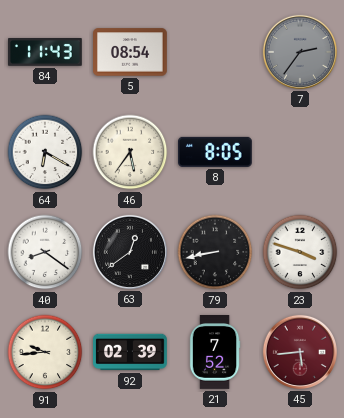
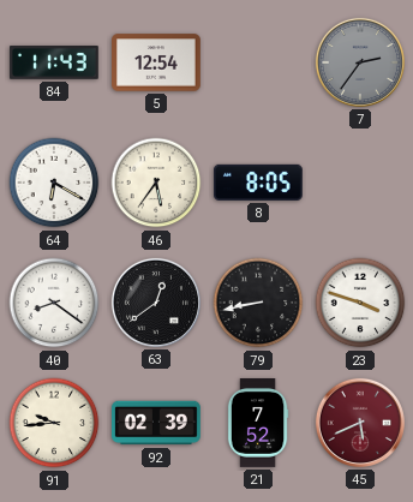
5: 08:54 -> 12:54 (157, 62)
45: 5:44 -> 5:41 (360, 423)
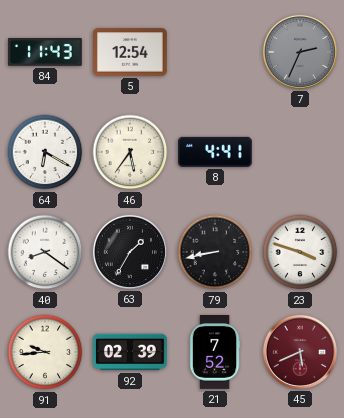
7: 2:36 -> 2:34 (300, 52)
8: 8:05 -> 4:41 (216, 152)
63: 12:39 -> 1:35 (130, 252)
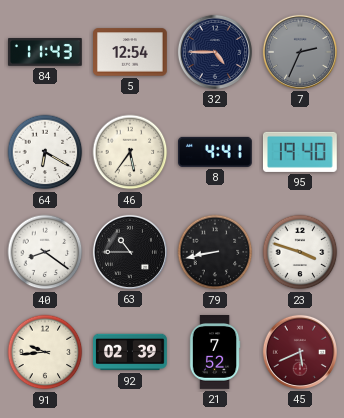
32: none -> 4:45 (215, 52)
95: none -> 19:40 (300, 152)
63: 1:35 -> 10:45 (130, 252)
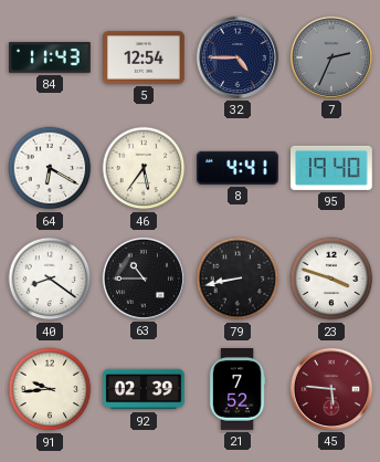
45: 5:41 -> 5:46 (331, 389)
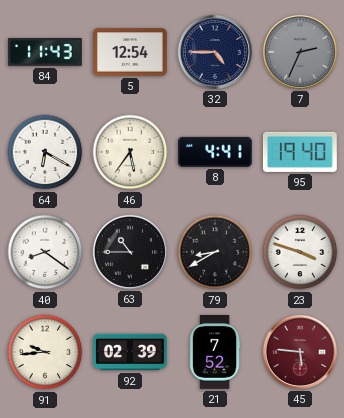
79: 8:43 -> 8:40 (215, 252)
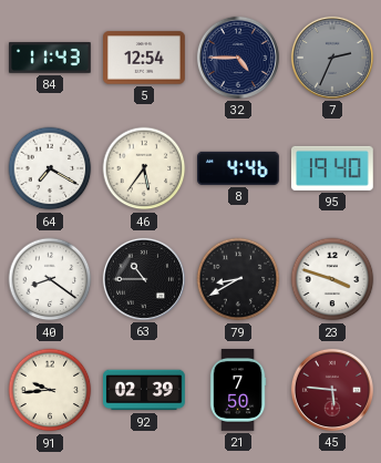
64: 6:20 -> 7:20 (50, 168)
8: 4:41 -> 4:46 (239, 168)
21: 7:52 -> 7:50 (238, 391)
